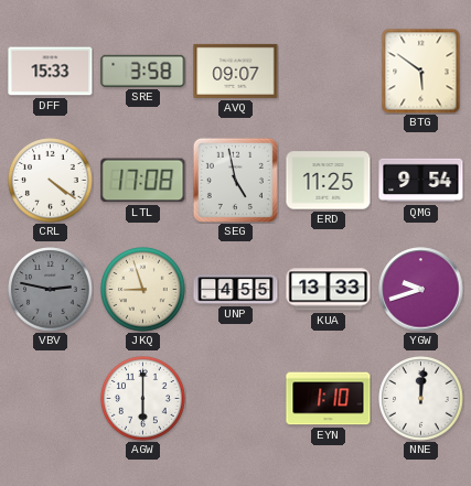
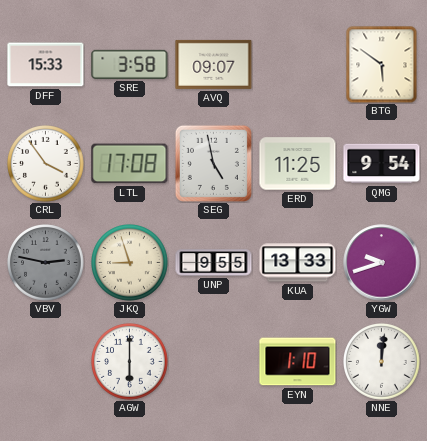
CRL: 4:21 -> 3:54 (46, 164)
UNP: 4:55 -> 9:55 (214, 263)
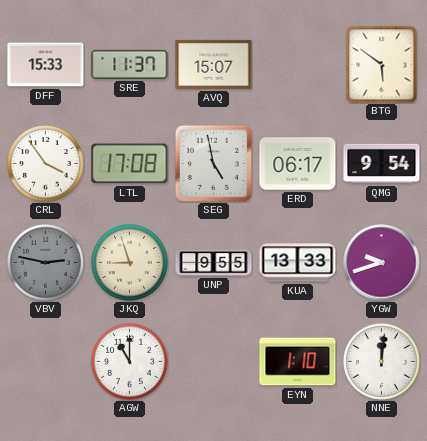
SRE: 3:58 -> 11:37 (130, 64)
AVQ: 09:07 -> 15:07 (214, 64)
ERD: 11:25 -> 06:17 (298, 164)
AGW: 6:00 -> 11:00 (130, 362)
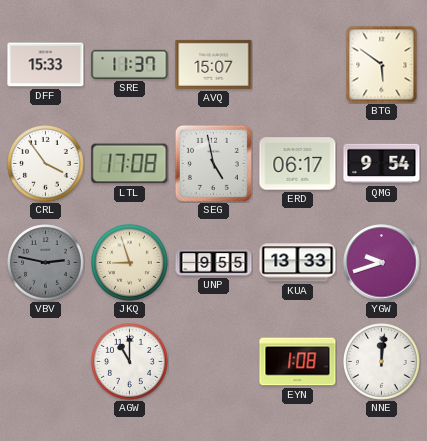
EYN: 1:10 -> 1:08 (298, 362)
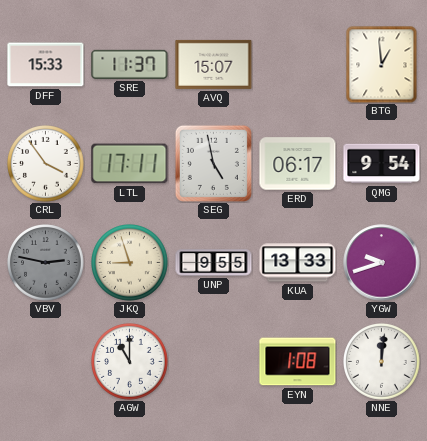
BTG: 5:51 -> 12:59 (382, 64)
LTL: 17:08 -> 17:11 (130, 164)
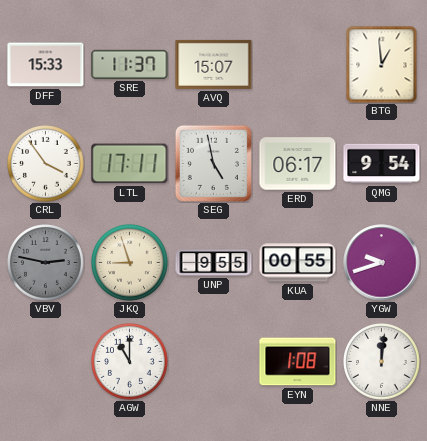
KUA: 13:33 -> 00:55 (298, 263)
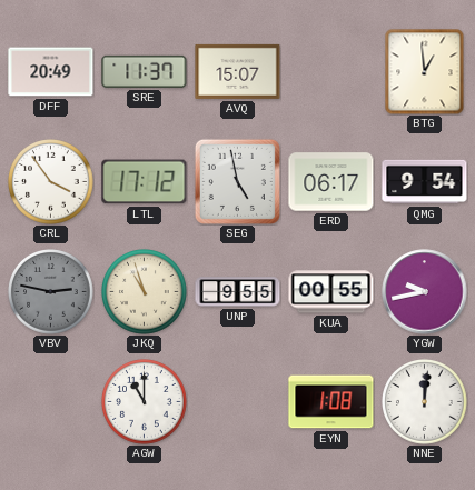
DFF: 15:33 -> 20:49 (51, 72)
LTL: 17:11 -> 17:12 (145, 182)
JKQ: 8:57 -> 10:57 (145, 292)
YGW: 9:42 -> 9:43 (425, 292)
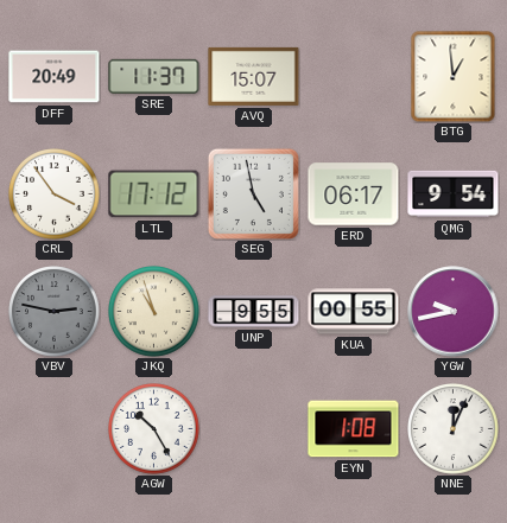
AGW: 11:00 -> 10:25 (154, 429)
NNE: 12:01 -> 12:04 (454, 429)
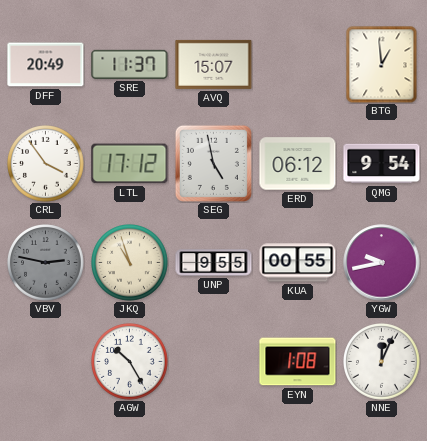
ERD: 06:17 -> 06:12 (298, 164)
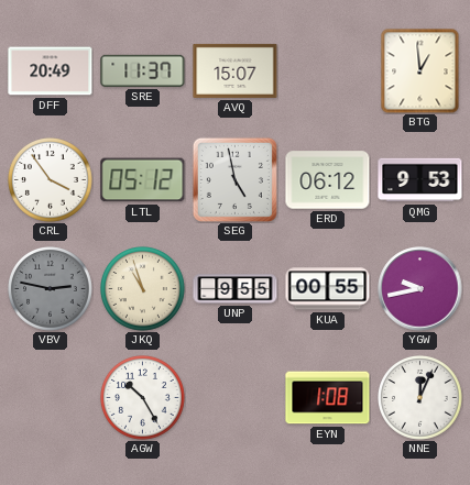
LTL: 17:12 -> 05:12 (143, 180)
QMG: 9:54 -> 9:53 (420, 180)
